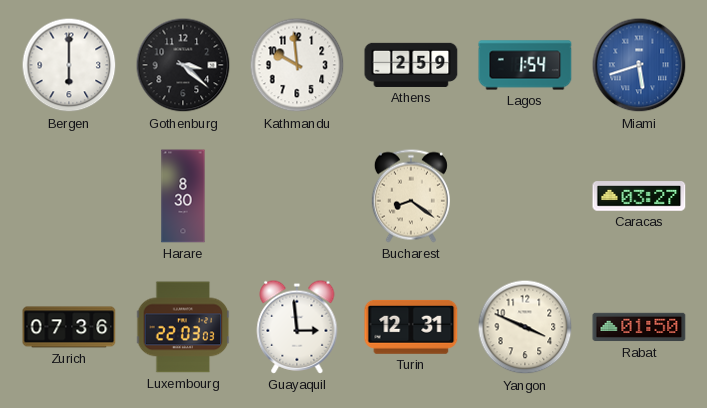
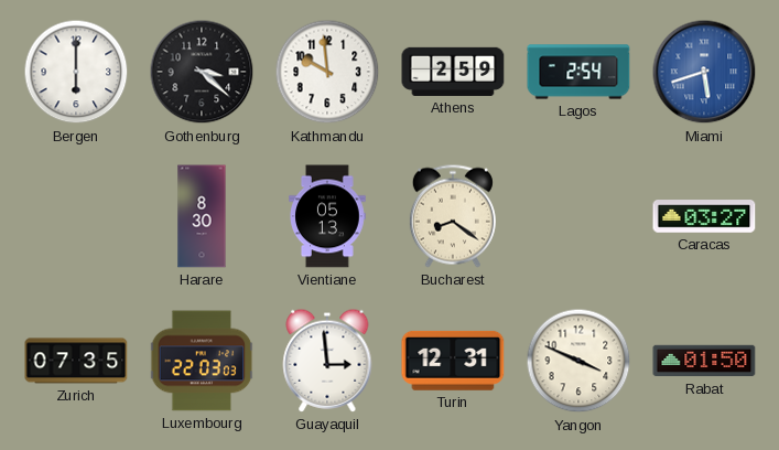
Lagos: 1:54 -> 2:54 (578, 72)
Vientiane: none -> 05:13 (328, 216)
Zurich: 07:36 -> 07:35 (76, 361)
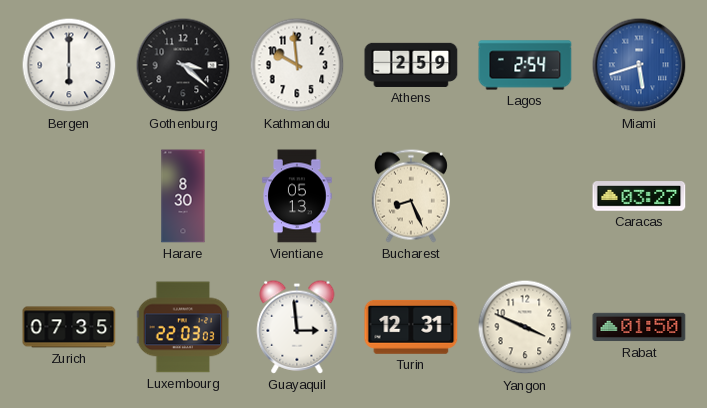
Bucharest: 8:21 -> 8:26 (411, 196)
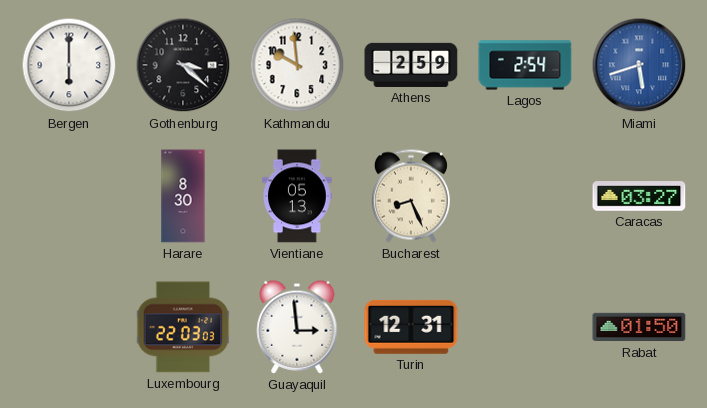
Zurich: 07:35 -> none (69, 327)
Yangon: 3:49 -> none (525, 327)
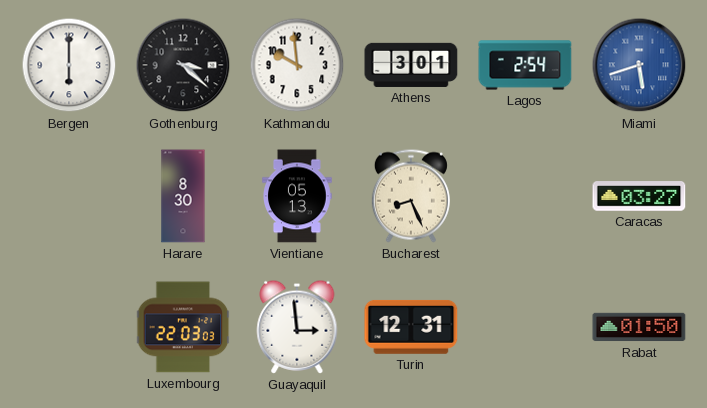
Athens: 2:59 -> 3:01 (411, 65)
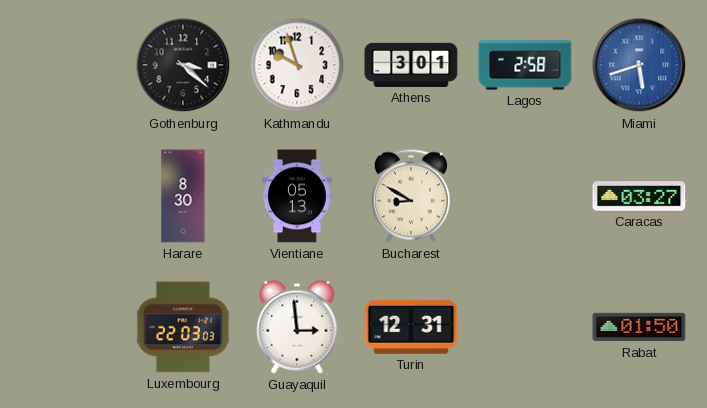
Bergen: 6:00 -> none (69, 65)
Kathmandu: 9:59 -> 9:57 (297, 65)
Lagos: 2:54 -> 2:58 (525, 65)
Bucharest: 8:26 -> 8:50 (411, 196)
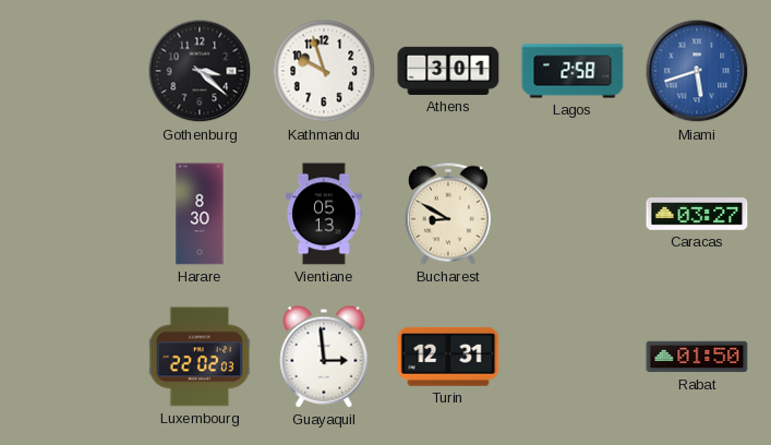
Luxembourg: 22:03 -> 22:02 (200, 357)
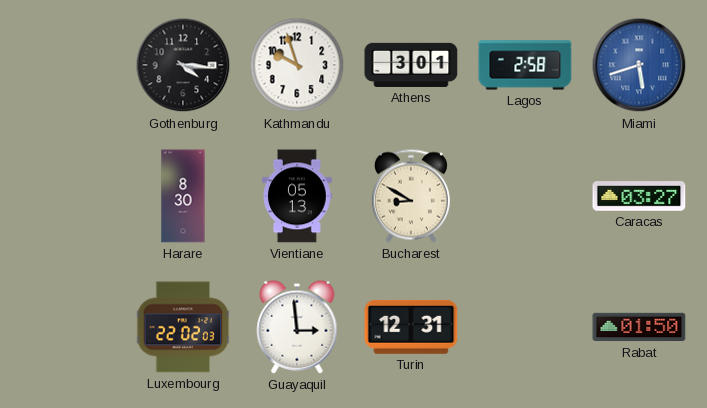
Gothenburg: 3:22 -> 4:16 (183, 65)
